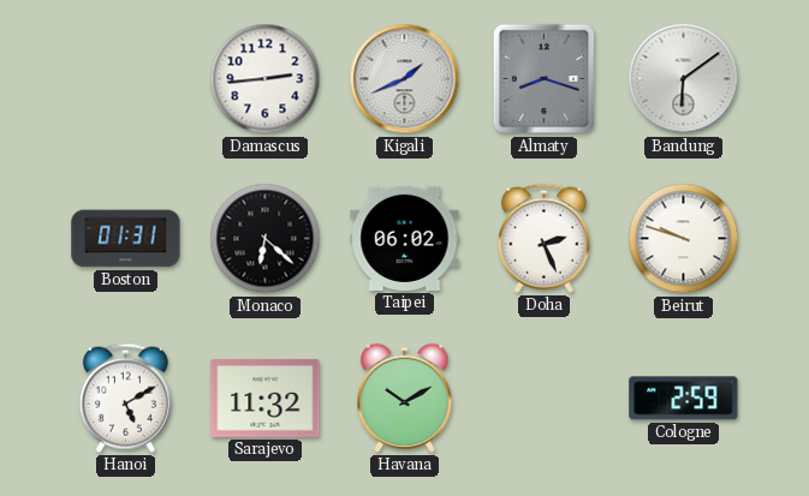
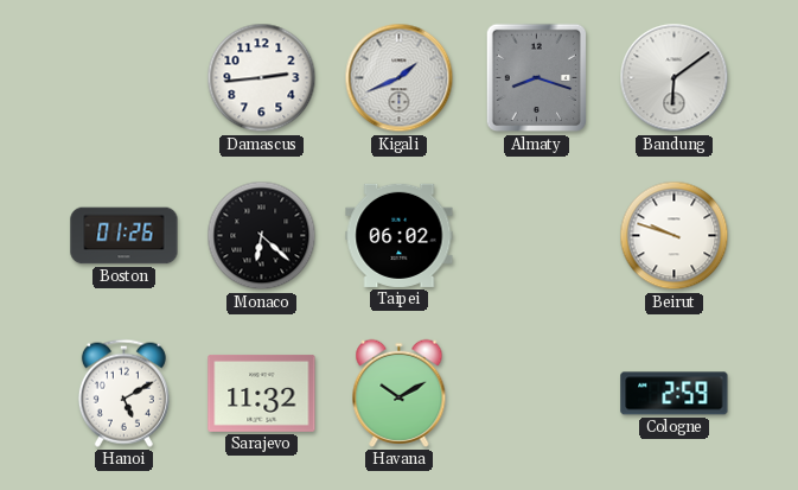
Boston: 01:31 -> 01:26 (125, 236)
Doha: 2:26 -> none (543, 238)
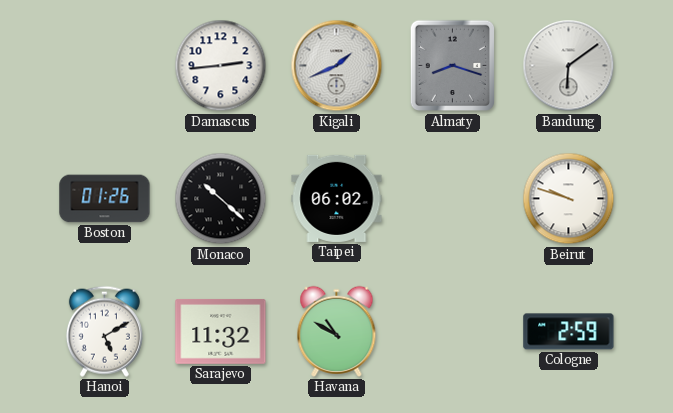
Monaco: 6:22 -> 10:22 (221, 199)
Havana: 10:10 -> 10:50 (337, 331)
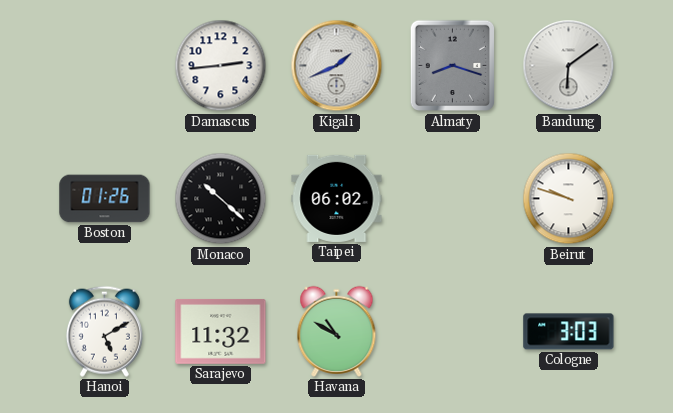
Cologne: 2:59 -> 3:03 (569, 332)
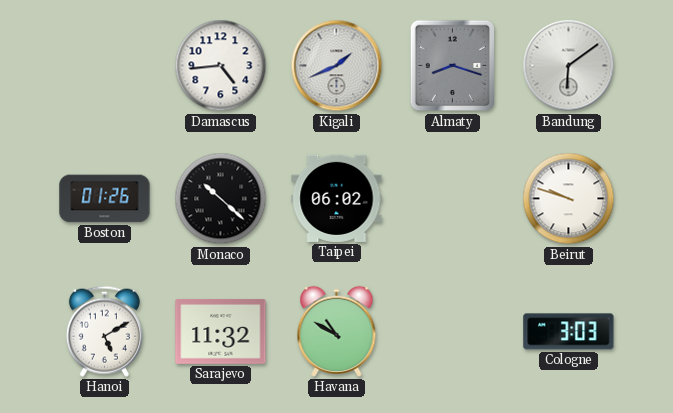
Damascus: 2:44 -> 4:44 (221, 66)
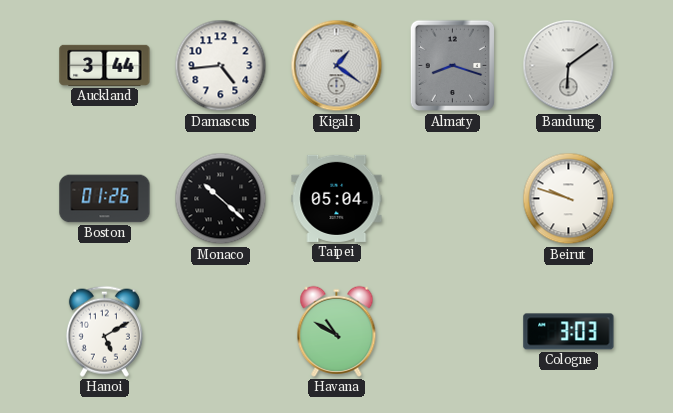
Auckland: none -> 3:44 (105, 65)
Kigali: 1:41 -> 1:21 (337, 66)
Taipei: 06:02 -> 05:04 (337, 198)
Sarajevo: 11:32 -> none (221, 331)
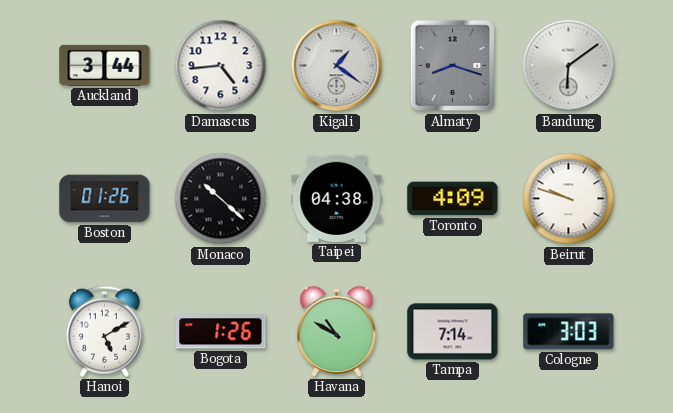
Taipei: 05:04 -> 04:38 (337, 198)
Toronto: none -> 4:09 (453, 199)
Bogota: none -> 1:26 (221, 332)
Tampa: none -> 7:14 (453, 332)
